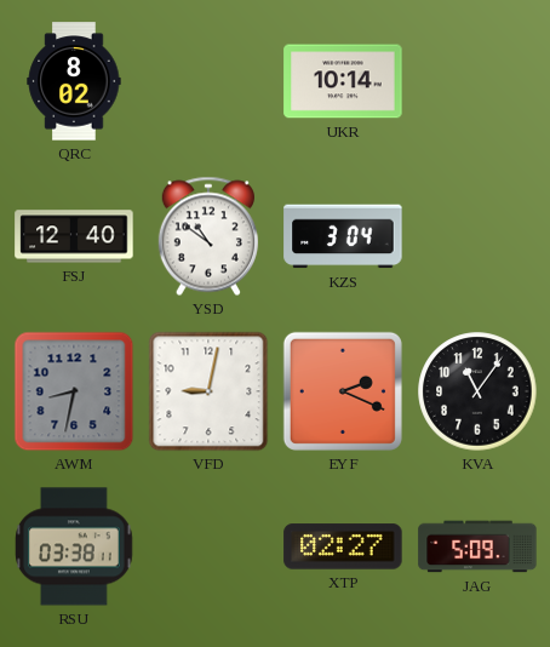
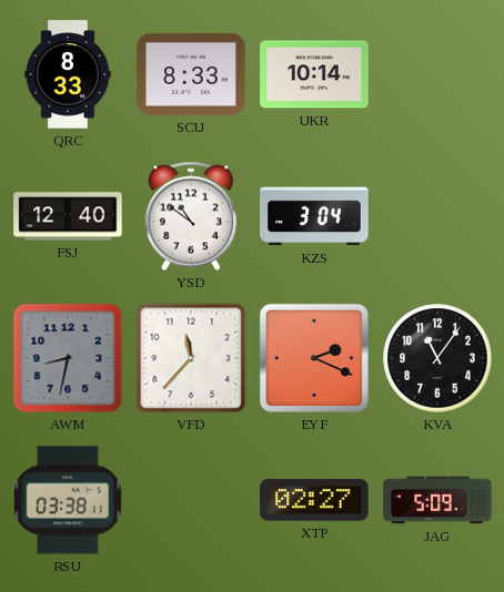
QRC: 8:02 -> 8:33 (68, 74)
SCU: none -> 8:33 (191, 74)
VFD: 9:02 -> 11:37 (191, 358)
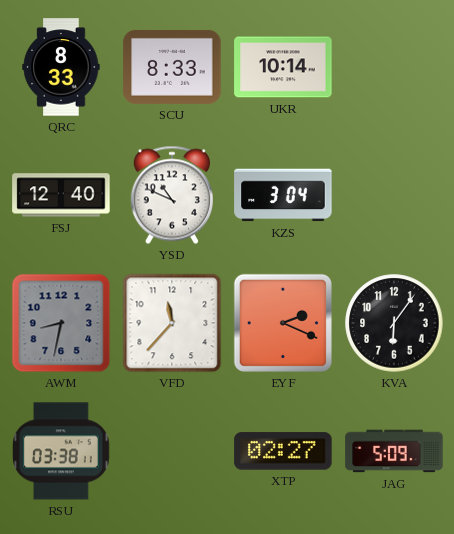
YSD: 10:51 -> 10:49 (172, 195)
KVA: 11:06 -> 6:06 (394, 323)
